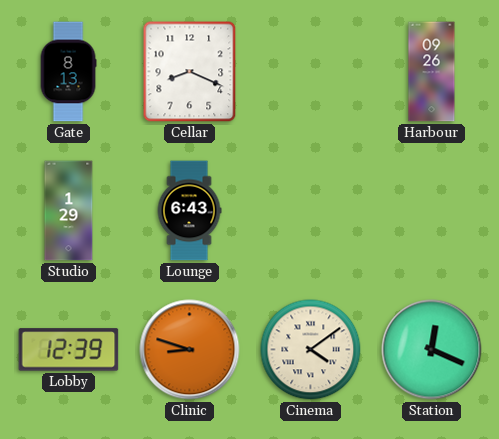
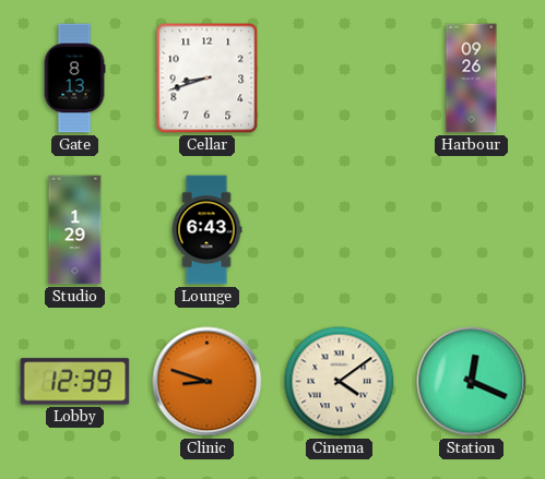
Cellar: 8:19 -> 8:42 (208, 79)
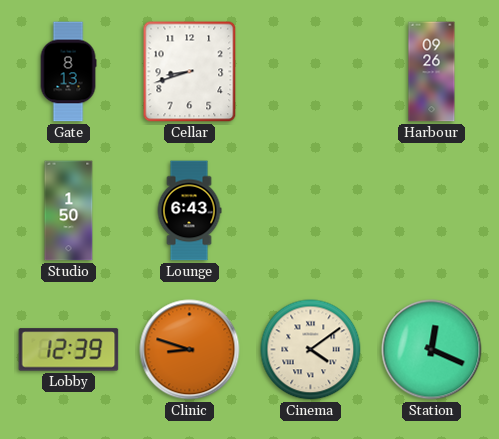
Studio: 1:29 -> 1:50 (69, 211)
